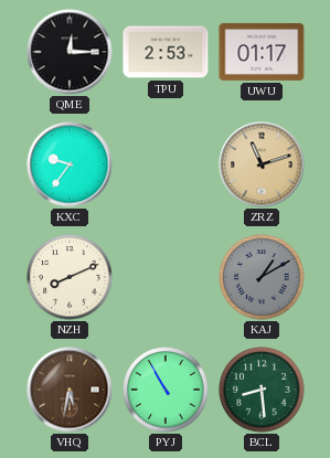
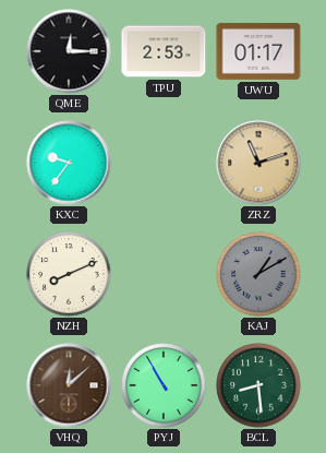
VHQ: 5:32 -> 12:08 (69, 385)
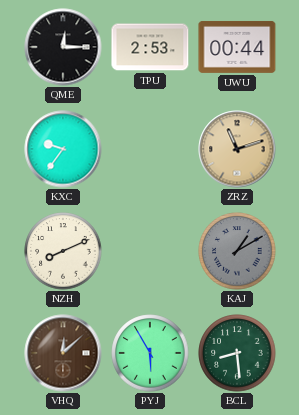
UWU: 01:17 -> 00:44 (237, 47)
PYJ: 10:55 -> 5:55 (150, 353)
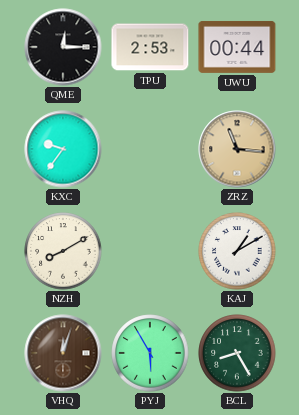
ZRZ: 11:12 -> 11:16 (237, 149)
NZH: 8:11 -> 8:10 (63, 251)
KAJ dial: grey -> white (237, 251)
VHQ: 12:08 -> 12:03 (63, 353)
BCL: 8:29 -> 8:25 (237, 353)
